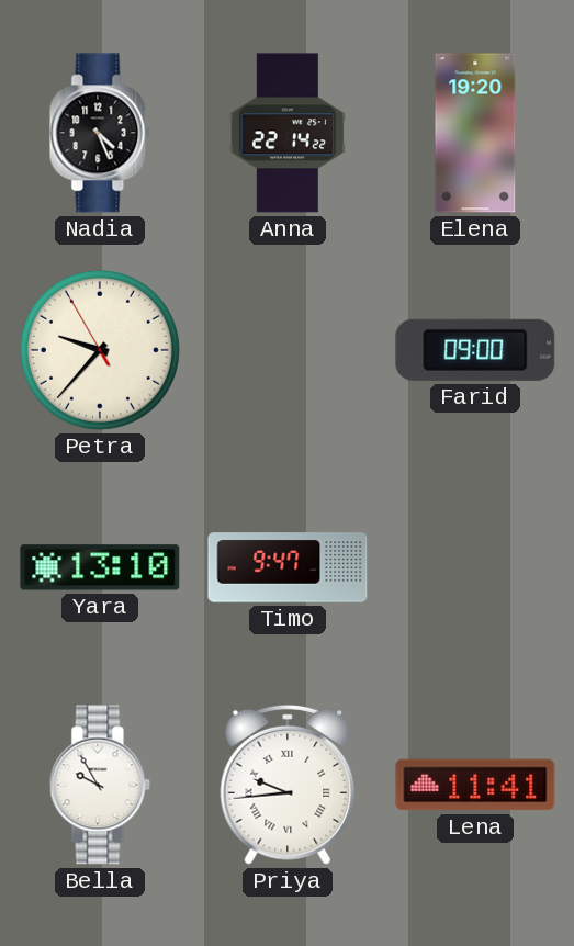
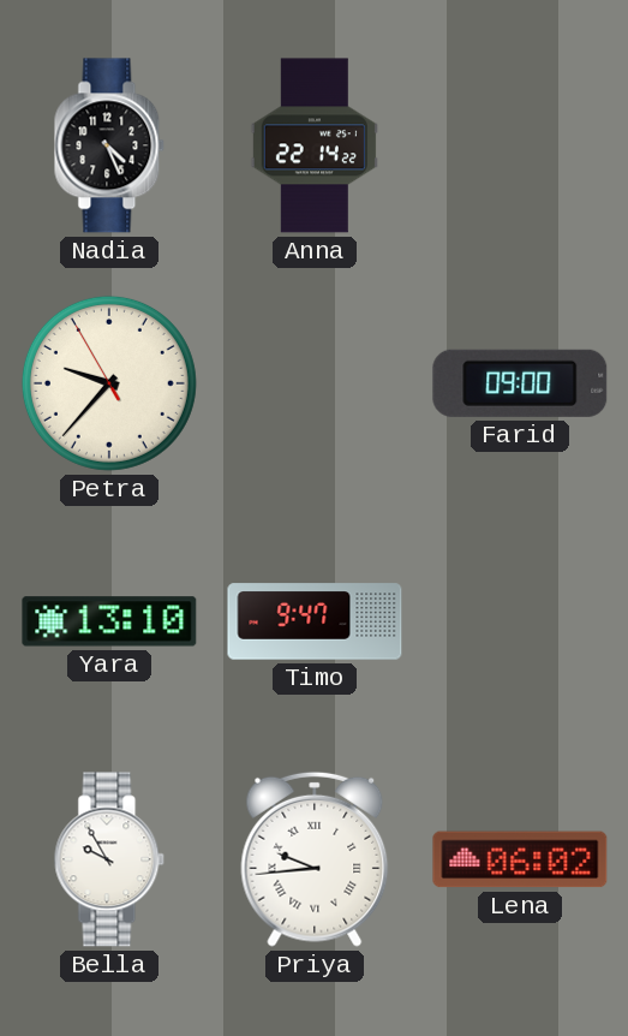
Elena: 19:20 -> none (475, 133)
Lena: 11:41 -> 06:02 (520, 859)
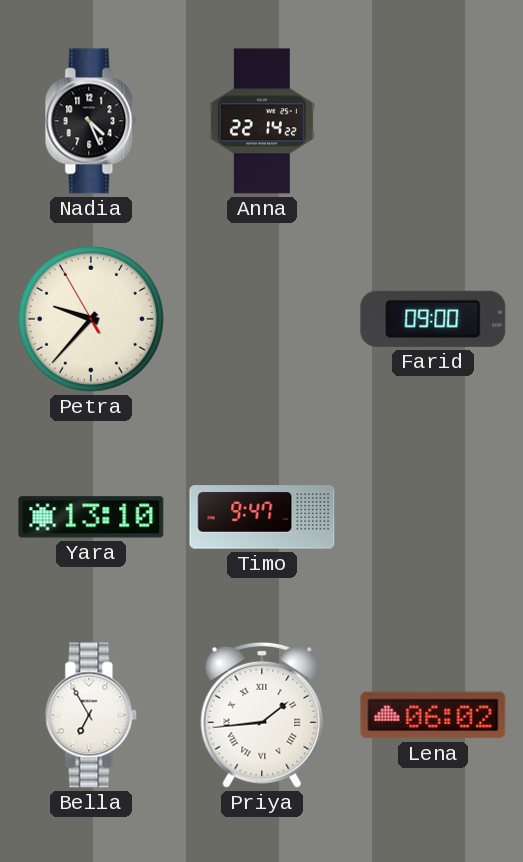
Bella: 9:55 -> 6:55 (91, 715)
Priya: 9:44 -> 1:44 (262, 715)
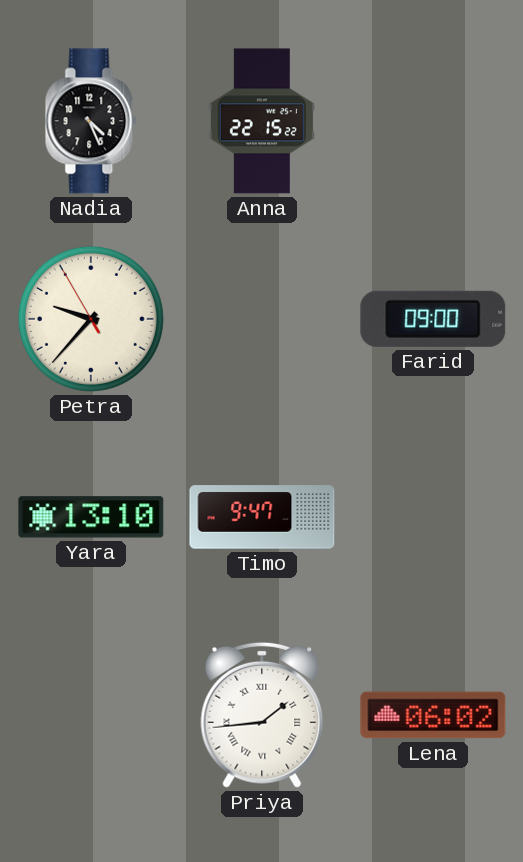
Anna: 22:14 -> 22:15 (262, 121)
Bella: 6:55 -> none (91, 715)
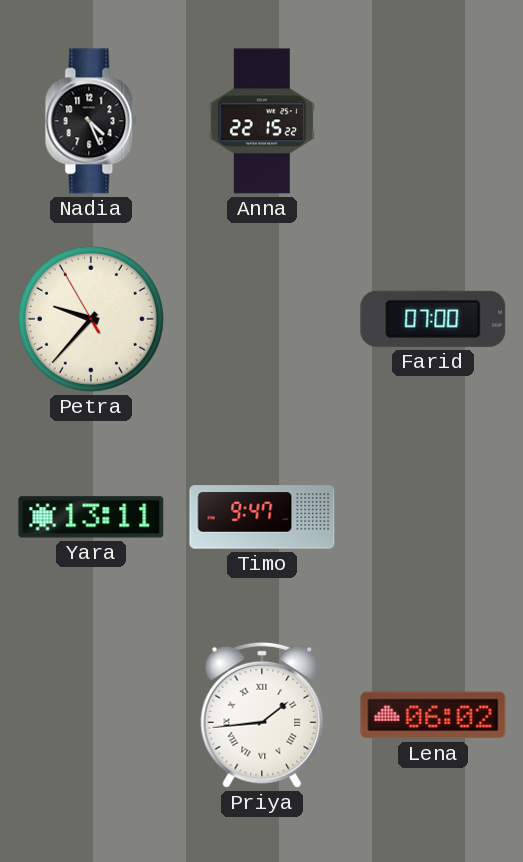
Farid: 09:00 -> 07:00 (433, 319)
Yara: 13:10 -> 13:11 (91, 517)
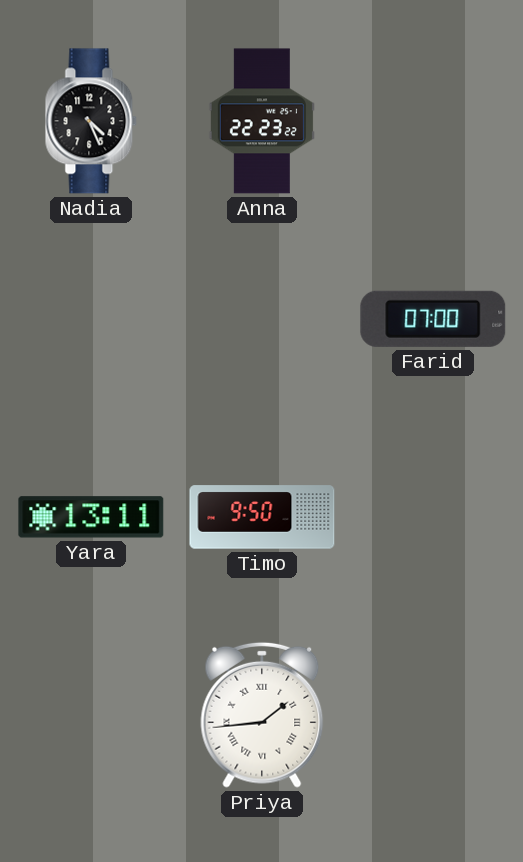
Anna: 22:15 -> 22:23 (262, 121)
Petra: 9:36 -> none (91, 319)
Timo: 9:47 -> 9:50 (262, 517)
Lena: 06:02 -> none (433, 715)
